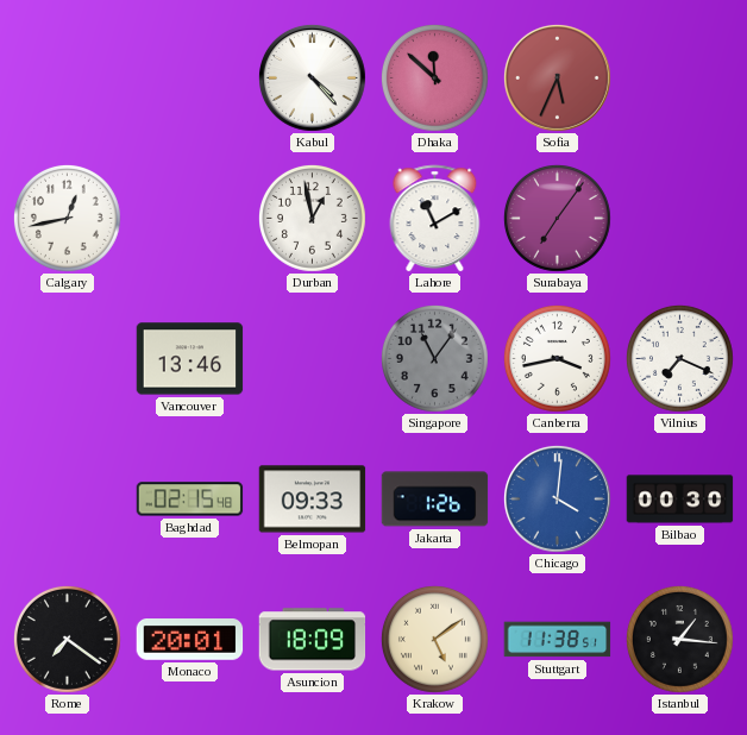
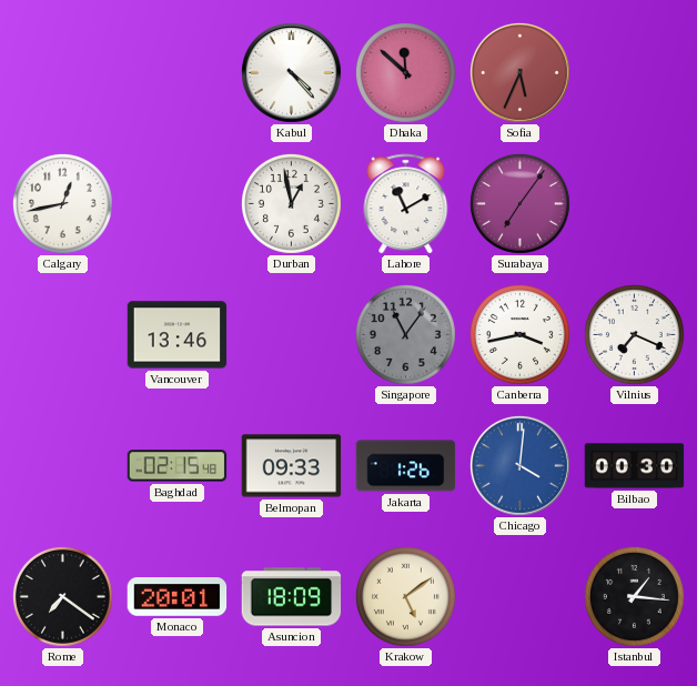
Stuttgart: 11:38 -> none (558, 640)
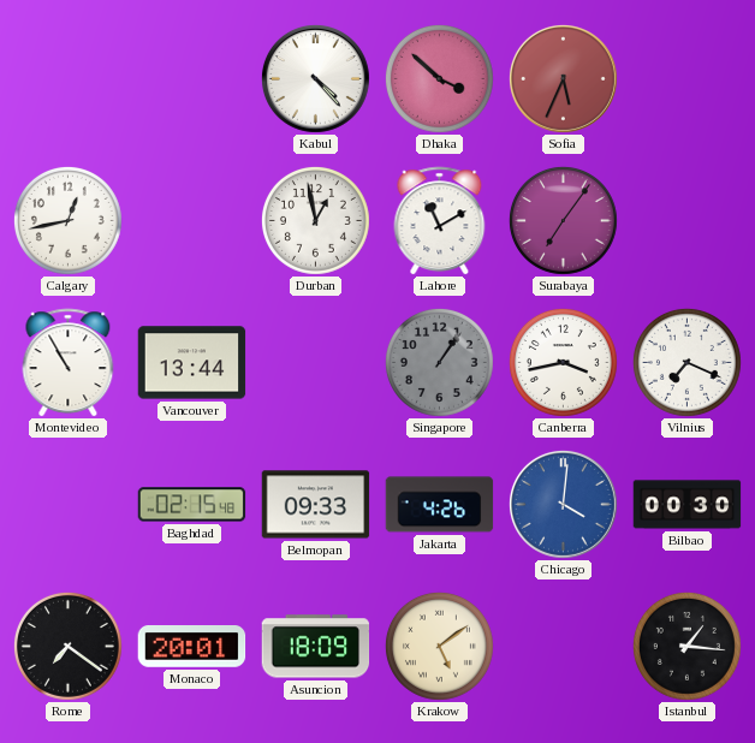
Dhaka: 11:52 -> 3:52 (439, 78)
Montevideo: none -> 10:55 (69, 363)
Vancouver: 13:46 -> 13:44 (192, 363)
Singapore: 11:06 -> 1:06 (439, 362)
Jakarta: 1:26 -> 4:26 (440, 505)
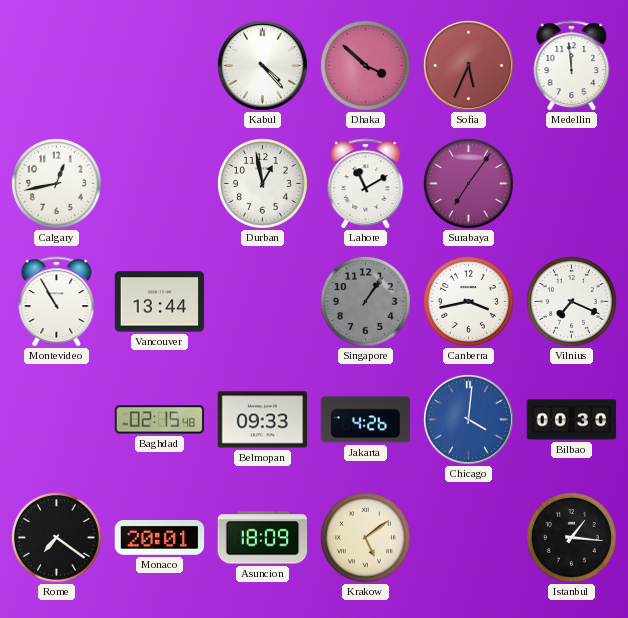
Medellin: none -> 11:59 (572, 66)
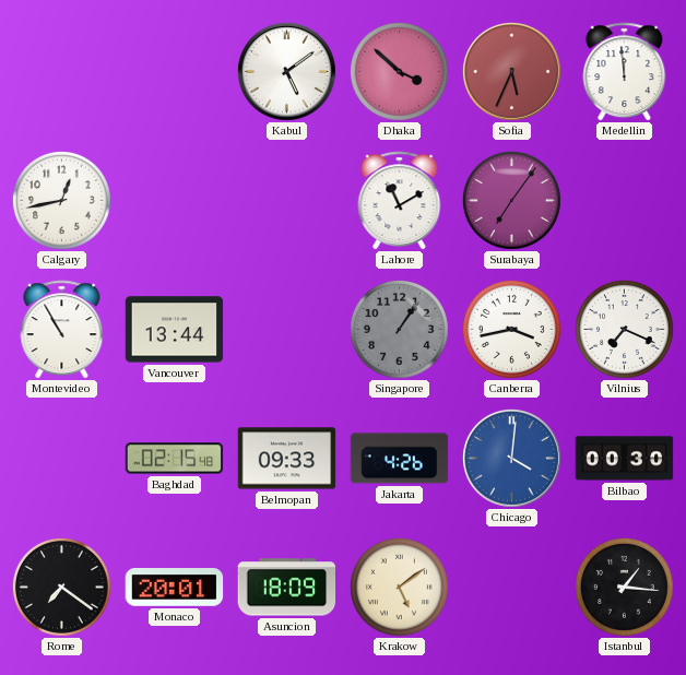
Kabul: 4:23 -> 5:09 (286, 71)
Durban: 12:58 -> none (262, 183)
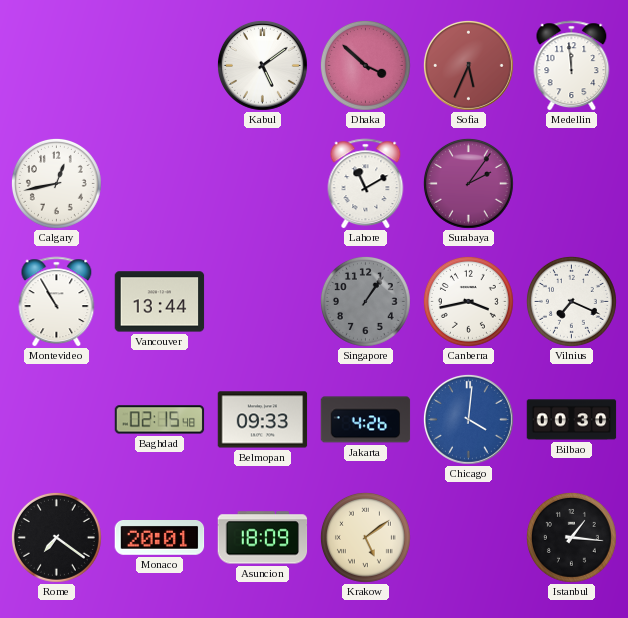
Surabaya: 7:06 -> 2:06 (468, 183)
